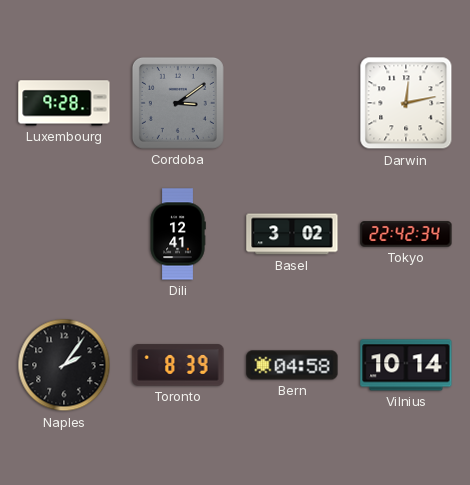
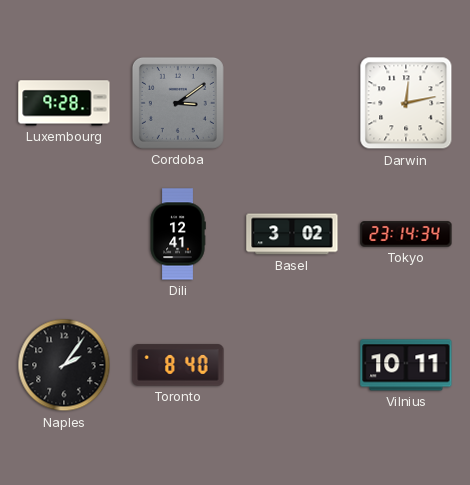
Tokyo: 22:42 -> 23:14 (406, 234)
Toronto: 8:39 -> 8:40 (178, 365)
Bern: 04:58 -> none (292, 365)
Vilnius: 10:14 -> 10:11 (406, 365)
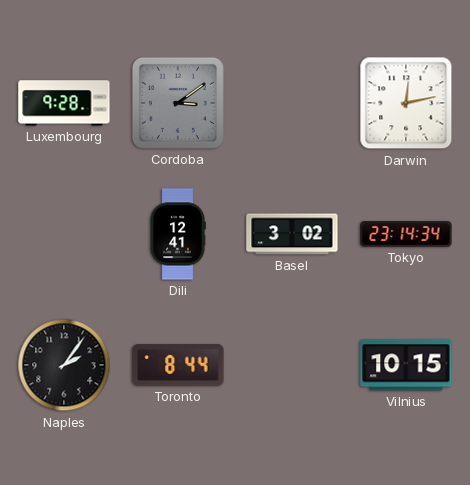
Toronto: 8:40 -> 8:44 (178, 365)
Vilnius: 10:11 -> 10:15 (406, 365)
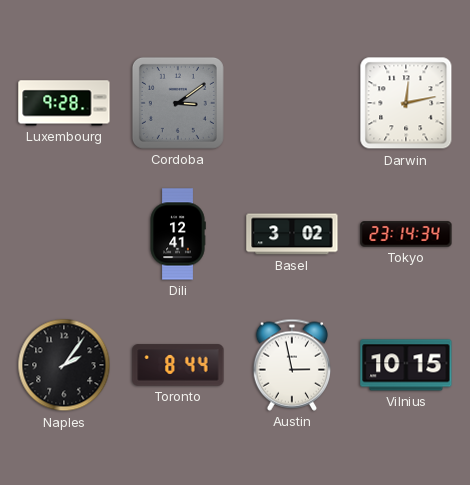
Austin: none -> 2:58 (291, 365)
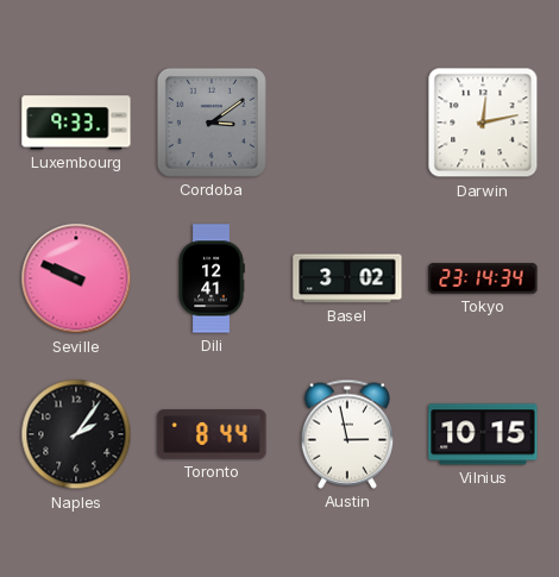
Luxembourg: 9:28 -> 9:33 (76, 123)
Seville: none -> 9:49 (76, 278)
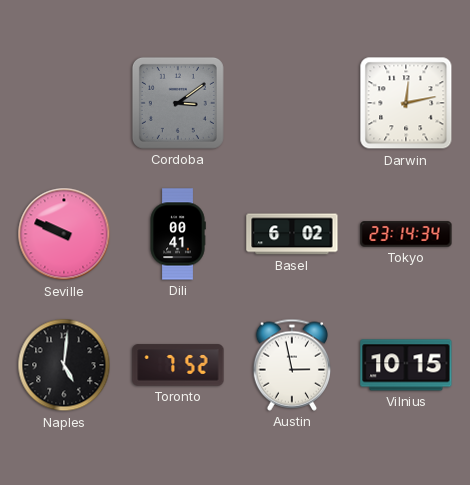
Luxembourg: 9:33 -> none (76, 123)
Dili: 12:41 -> 00:41 (178, 234)
Basel: 3:02 -> 6:02 (292, 234)
Naples: 2:06 -> 5:01 (64, 365)
Toronto: 8:44 -> 7:52 (178, 365)
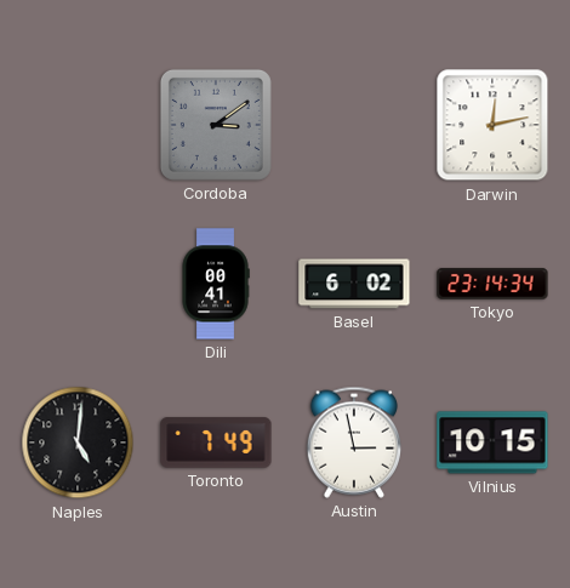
Seville: 9:49 -> none (64, 234)
Toronto: 7:52 -> 7:49 (216, 443)
